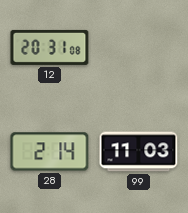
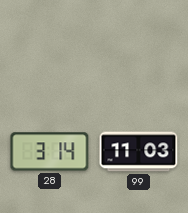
12: 20:31 -> none (50, 47)
28: 2:14 -> 3:14 (50, 152)
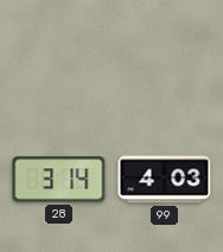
99: 11:03 -> 4:03 (165, 180)
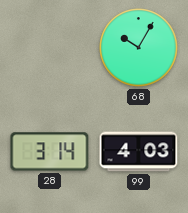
68: none -> 10:05 (139, 48)
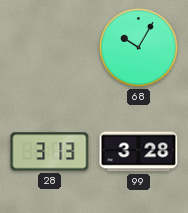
28: 3:14 -> 3:13 (50, 152)
99: 4:03 -> 3:28 (139, 152)
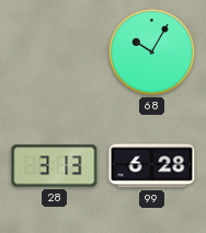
99: 3:28 -> 6:28 (152, 166)
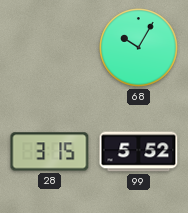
28: 3:13 -> 3:15 (50, 152)
99: 6:28 -> 5:52 (139, 152)
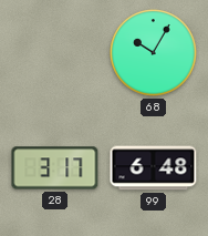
28: 3:15 -> 3:17 (55, 168)
99: 5:52 -> 6:48 (154, 168)
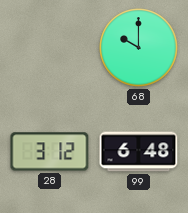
68: 10:05 -> 10:00 (139, 48)
28: 3:17 -> 3:12 (50, 152)
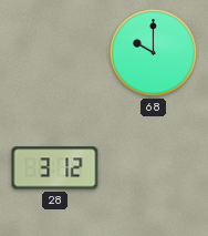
99: 6:48 -> none (139, 152)
